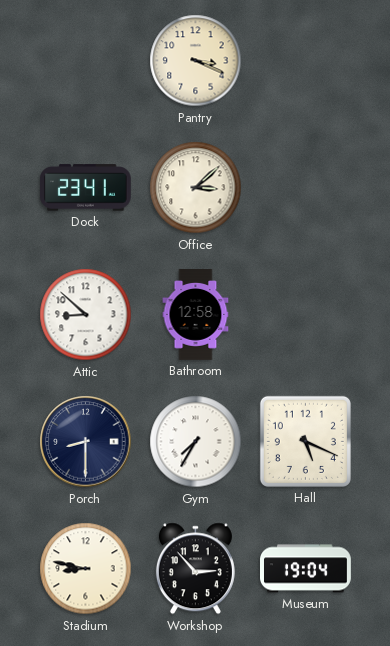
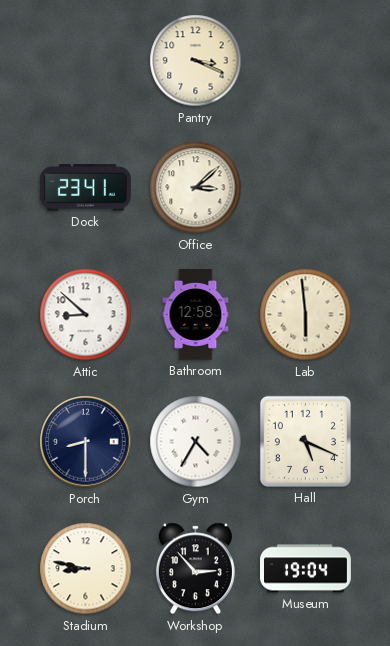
Lab: none -> 5:59 (306, 315)
Gym: 7:35 -> 4:35 (196, 442)
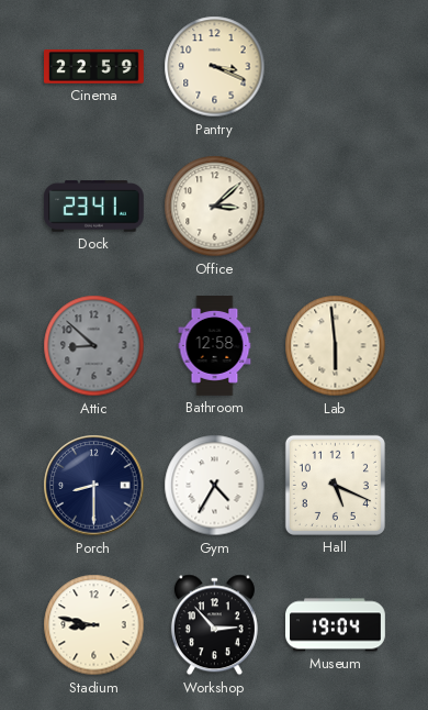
Cinema: none -> 22:59 (94, 67)
Attic dial: white -> grey (94, 346)
